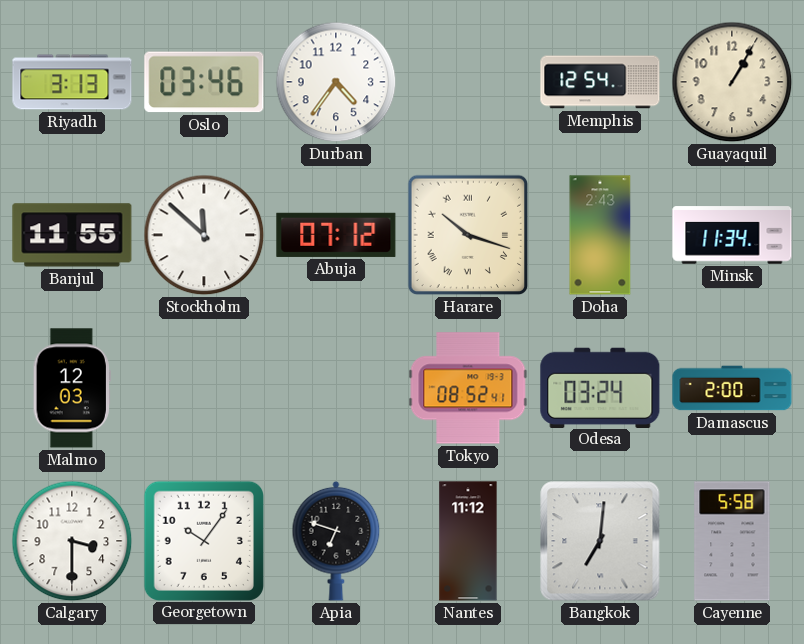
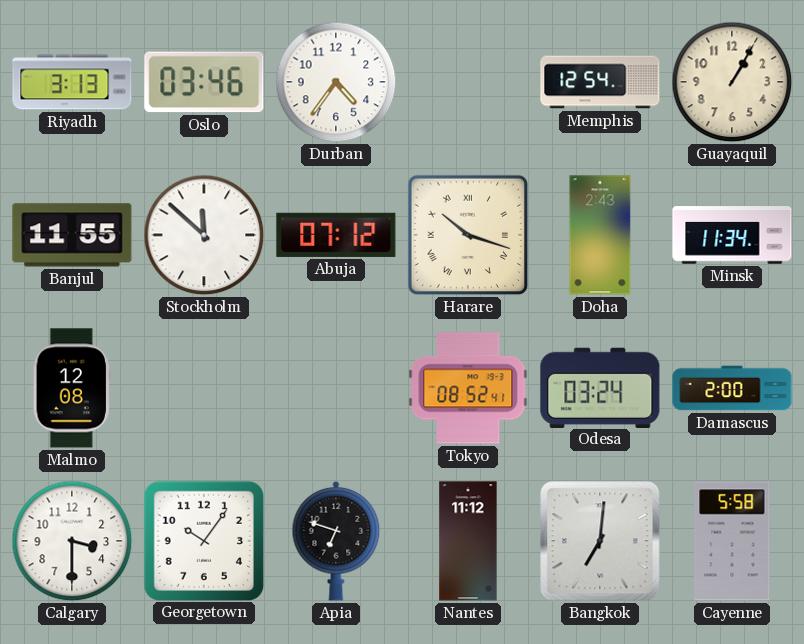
Malmo: 12:03 -> 12:08 (72, 388)
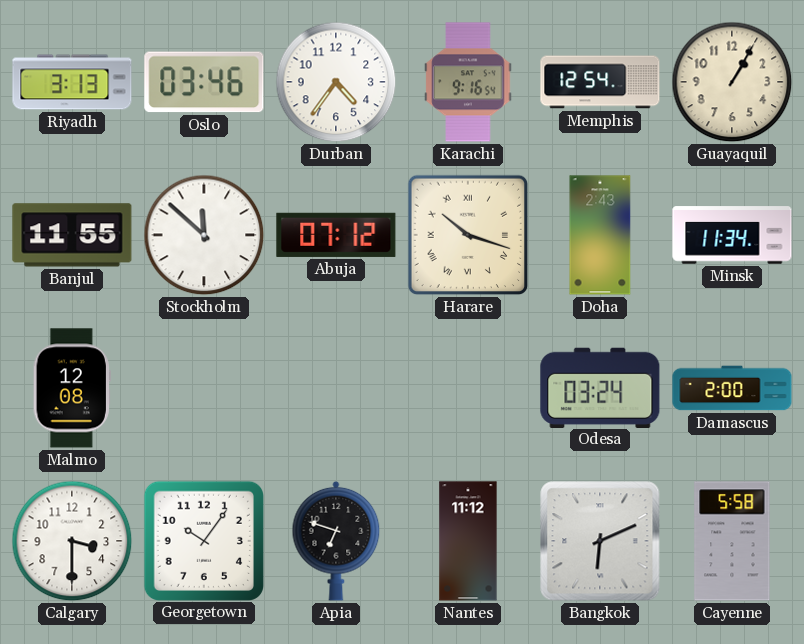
Karachi: none -> 9:16 (468, 82)
Tokyo: 08:52 -> none (468, 388)
Bangkok: 7:01 -> 6:11 (600, 541)
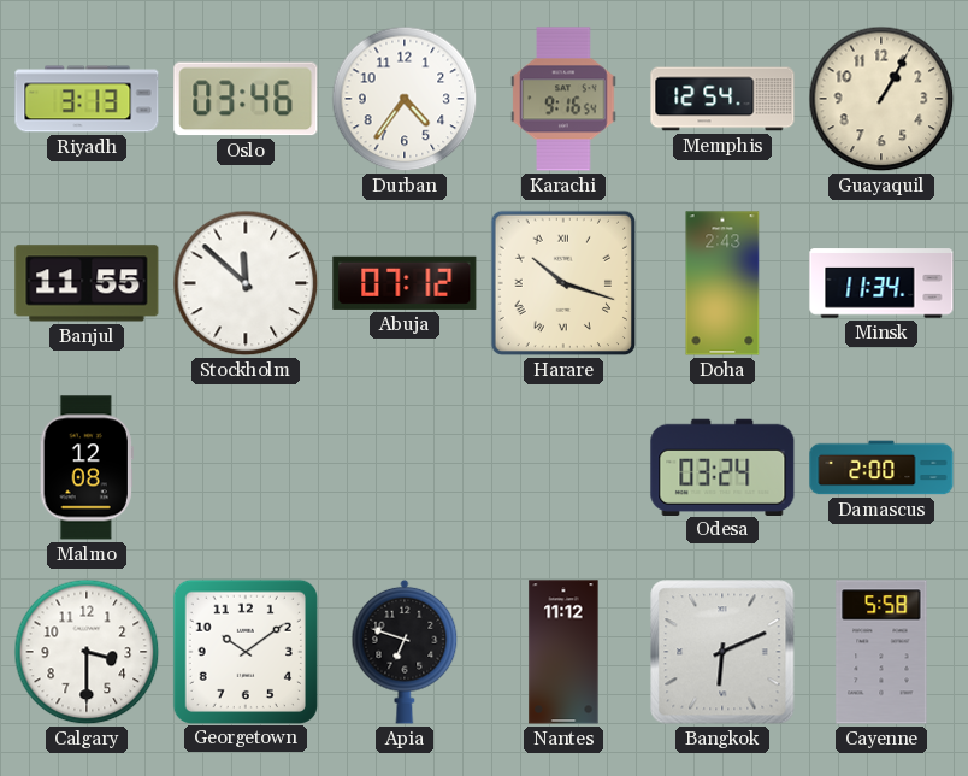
Georgetown: 10:06 -> 10:09 (244, 651)
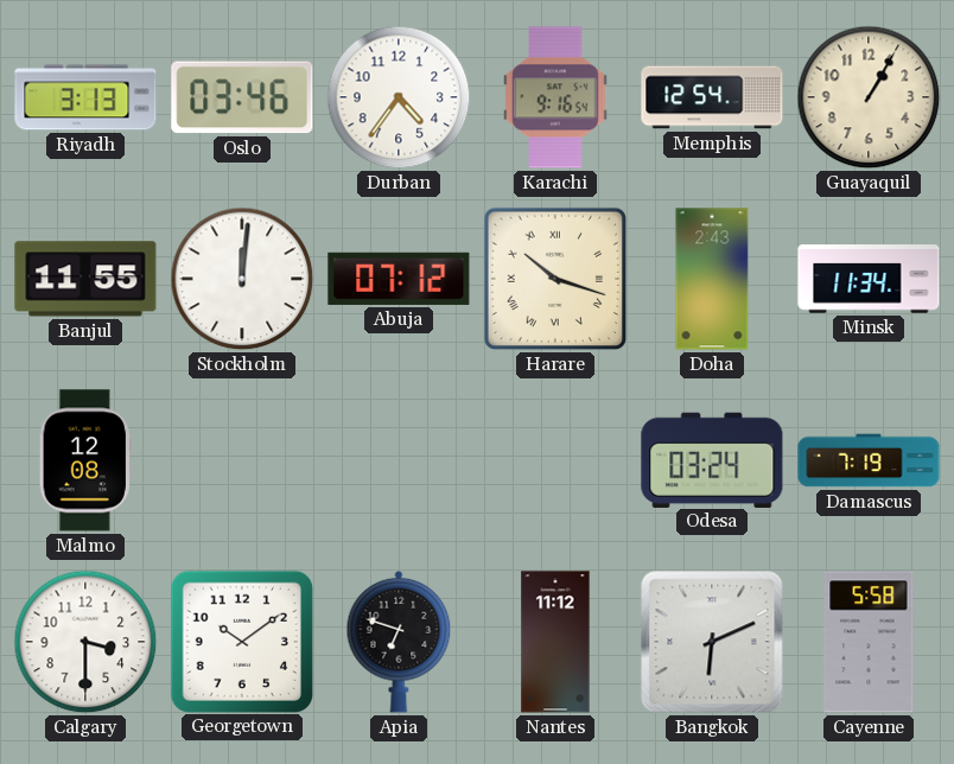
Stockholm: 11:52 -> 12:01 (242, 279)
Damascus: 2:00 -> 7:19 (869, 460)
